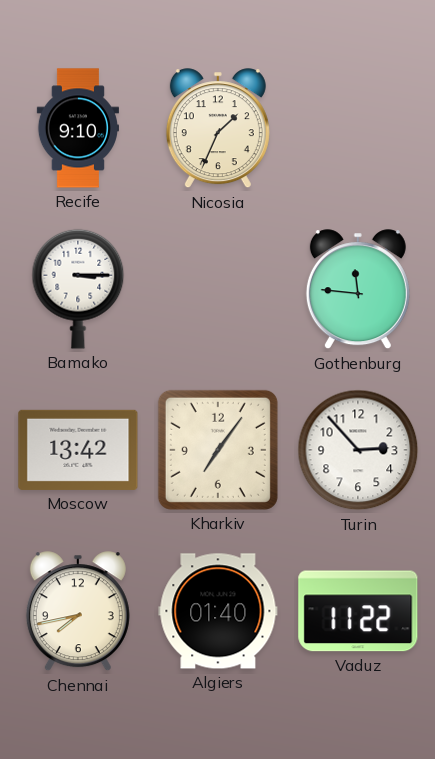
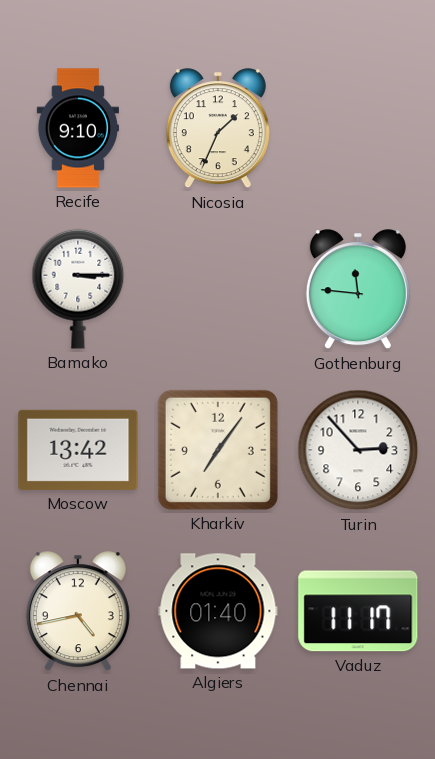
Chennai: 7:43 -> 4:43 (78, 612)
Vaduz: 11:22 -> 11:17 (358, 611)
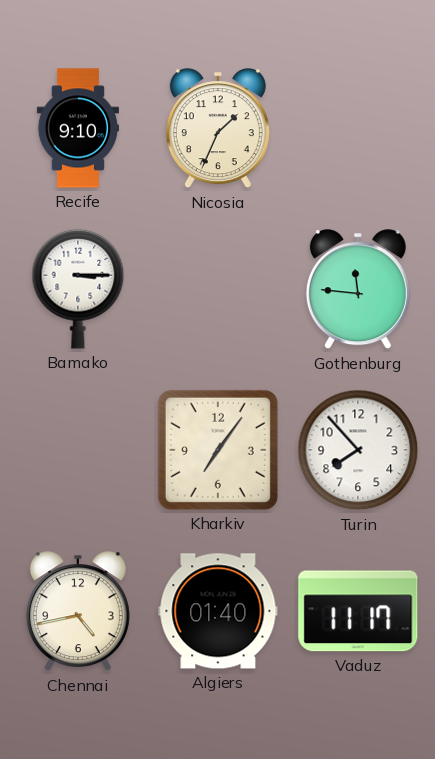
Moscow: 13:42 -> none (78, 450)
Turin: 2:53 -> 7:53 (358, 450)
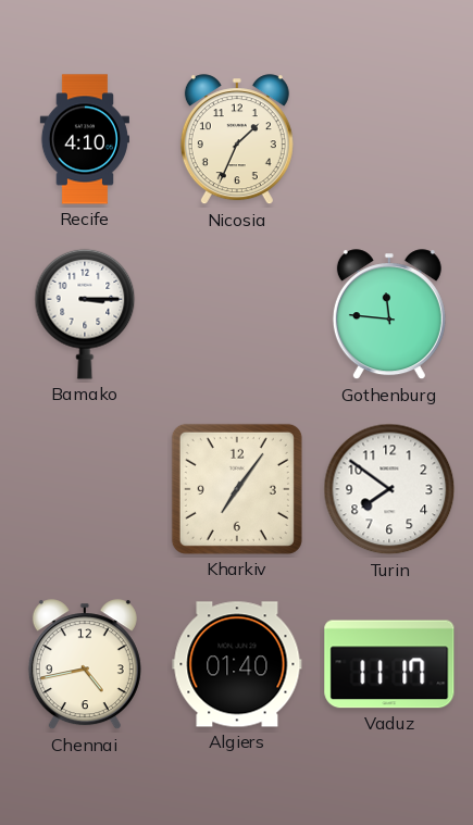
Recife: 9:10 -> 4:10 (84, 139)
Turin: 7:53 -> 7:51 (389, 489)
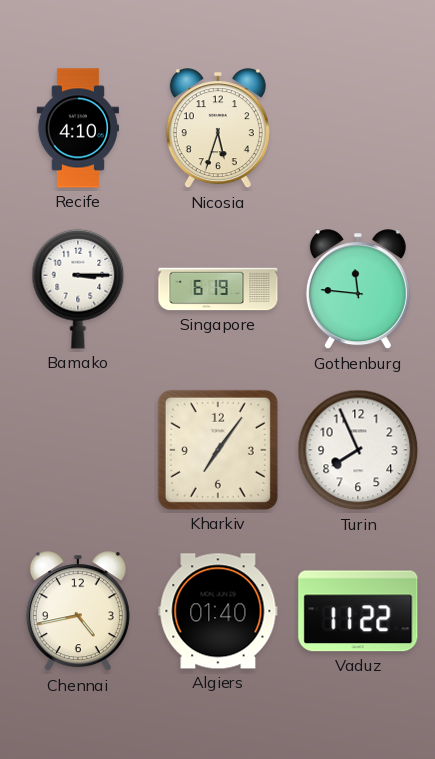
Nicosia: 1:34 -> 5:33 (218, 129)
Singapore: none -> 6:19 (218, 289)
Turin: 7:51 -> 7:56 (358, 450)
Vaduz: 11:17 -> 11:22 (358, 611)
